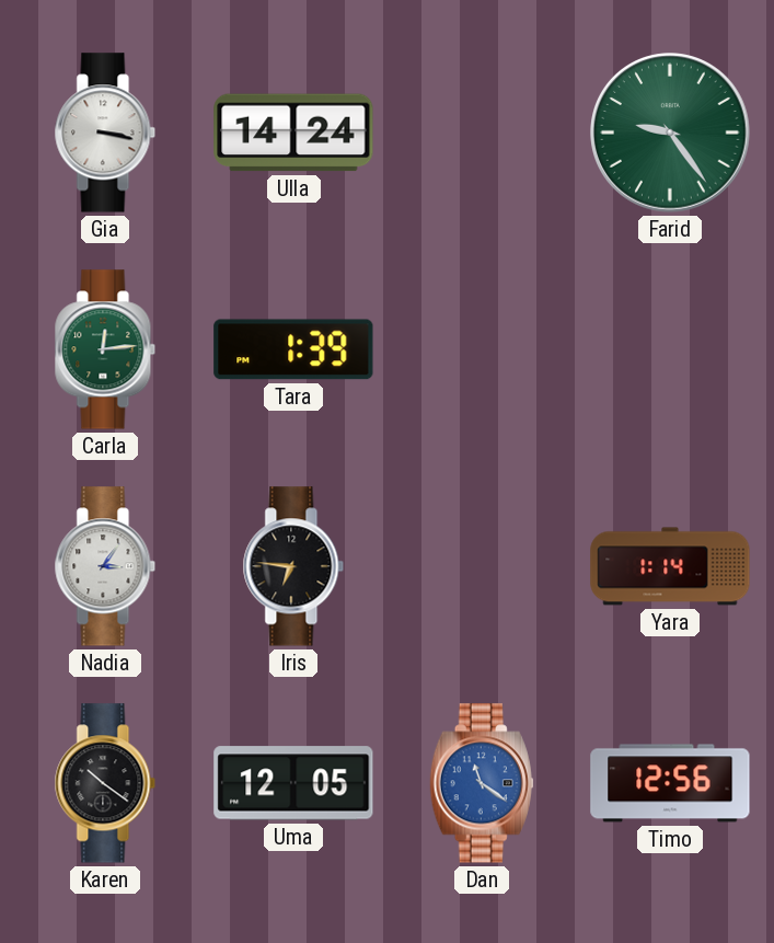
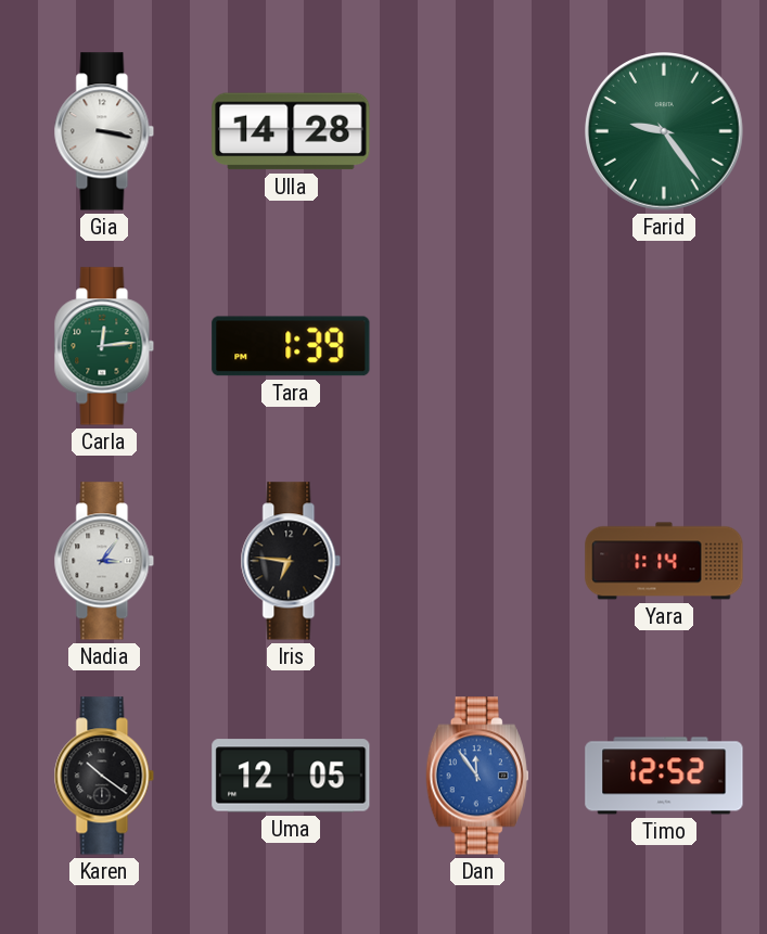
Ulla: 14:24 -> 14:28 (291, 131)
Dan: 11:21 -> 11:54 (477, 776)
Timo: 12:56 -> 12:52 (664, 776)
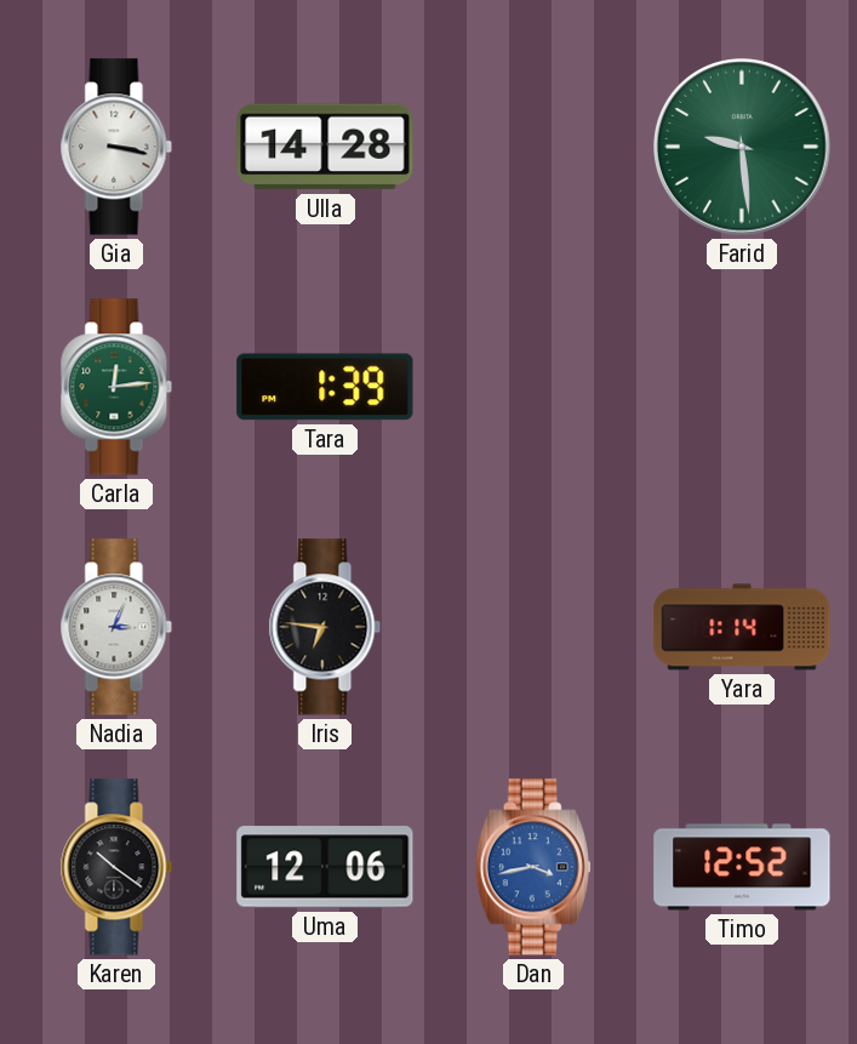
Farid: 9:24 -> 9:29 (742, 147)
Nadia: 3:06 -> 3:04 (116, 627)
Uma: 12:05 -> 12:06 (325, 867)
Dan: 11:54 -> 3:43 (533, 867)
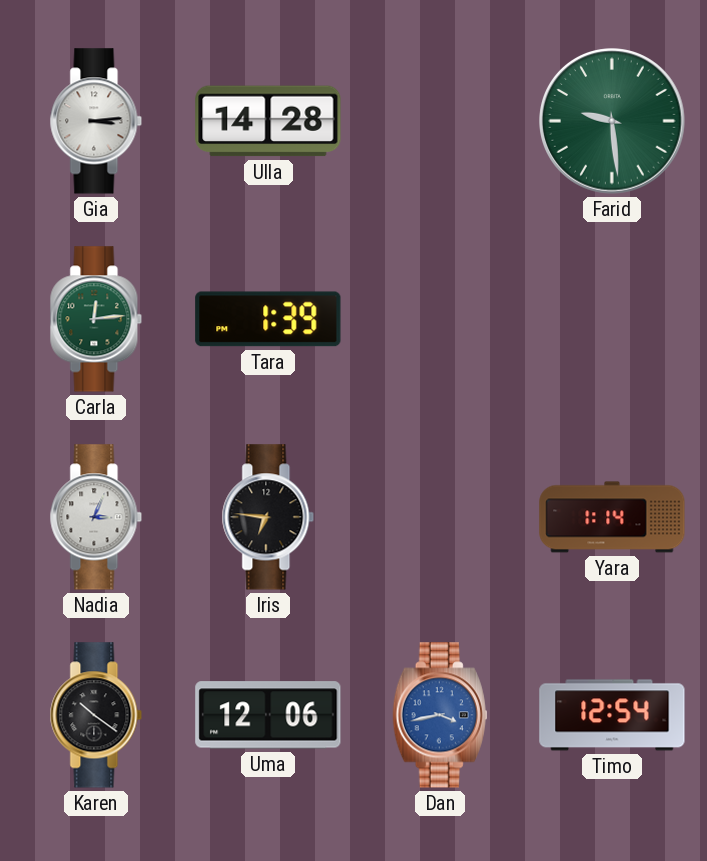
Gia: 3:17 -> 3:14 (96, 121)
Timo: 12:52 -> 12:54 (612, 715)
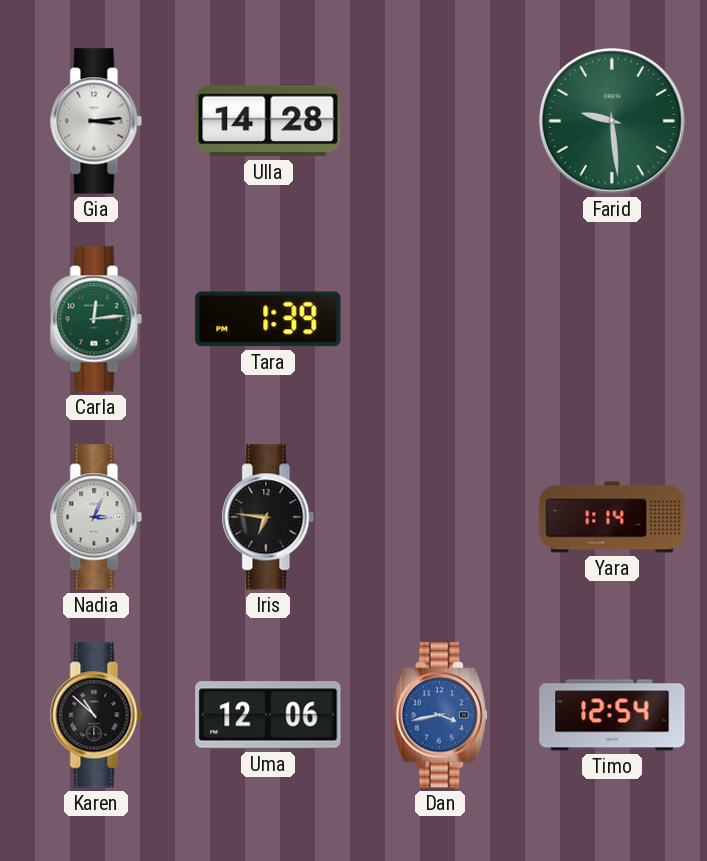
Karen: 10:21 -> 10:52 (96, 715)
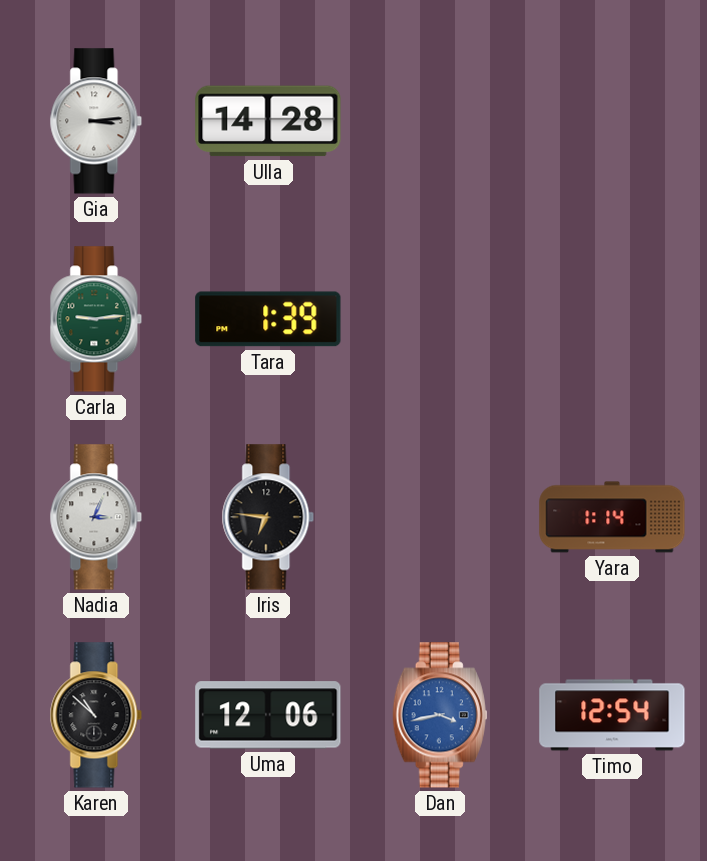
Farid: 9:29 -> none (612, 121)
Carla: 12:14 -> 9:14 (96, 319)
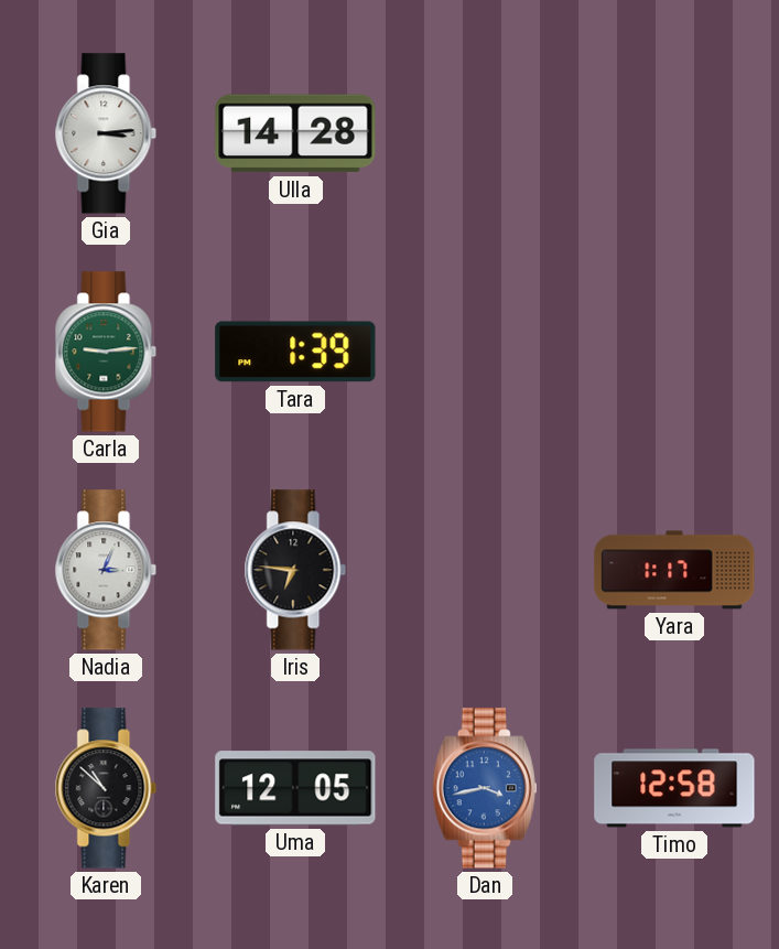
Yara: 1:14 -> 1:17 (674, 570)
Uma: 12:06 -> 12:05 (295, 788)
Timo: 12:54 -> 12:58 (674, 788)
